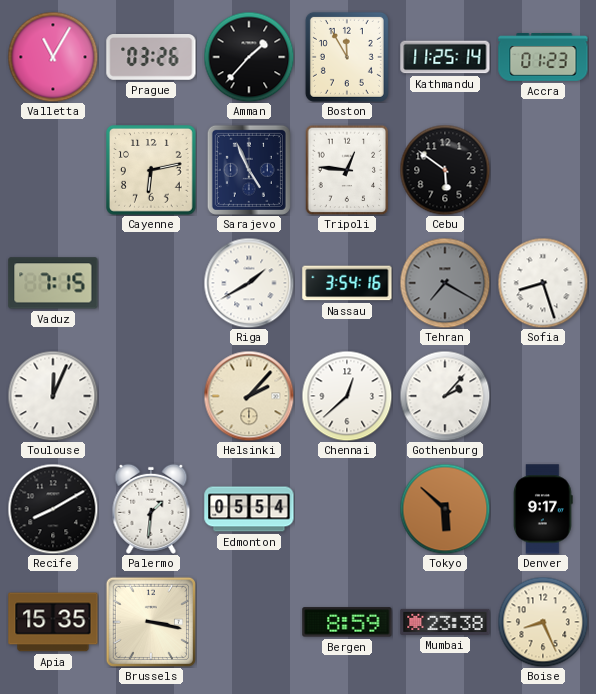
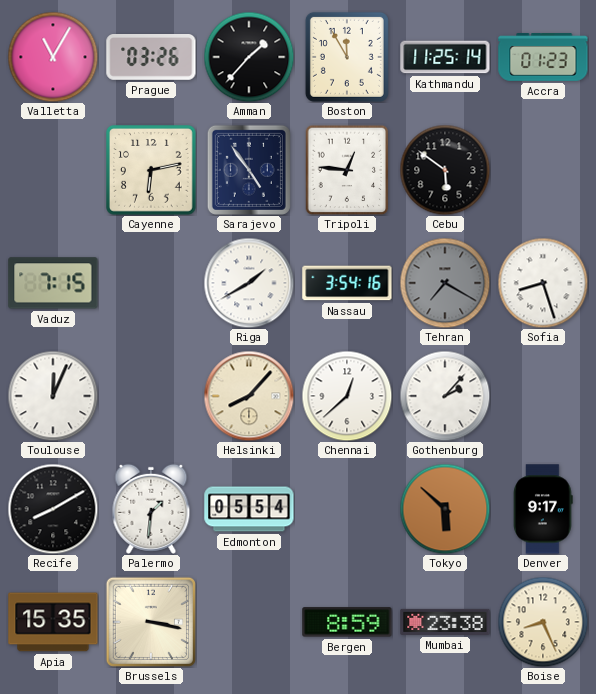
Sarajevo: 4:56 -> 4:54 (249, 170)
Helsinki: 2:07 -> 8:07 (249, 396)
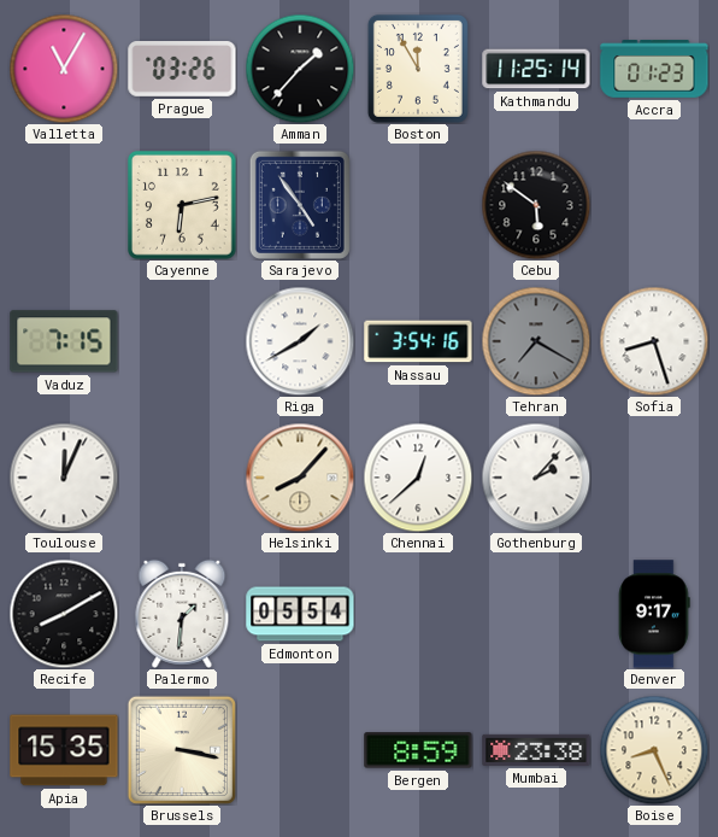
Tripoli: 12:46 -> none (347, 170)
Tokyo: 5:52 -> none (445, 509)
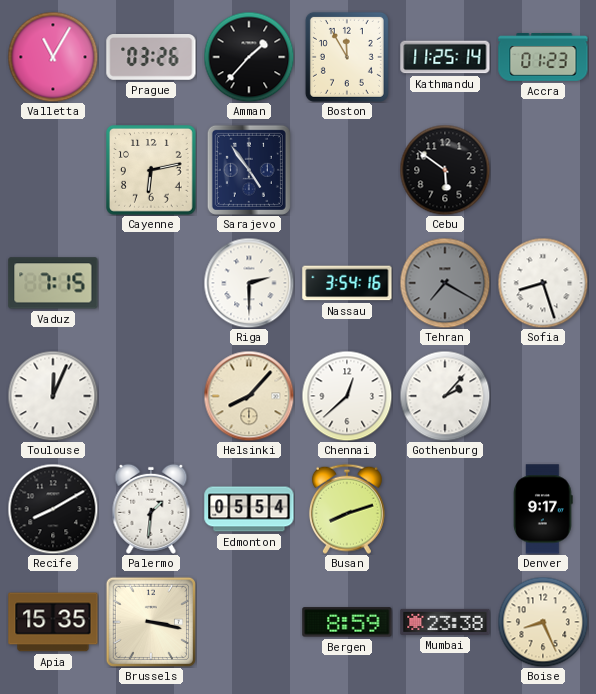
Riga: 1:40 -> 2:30 (249, 283)
Busan: none -> 8:12 (347, 509)
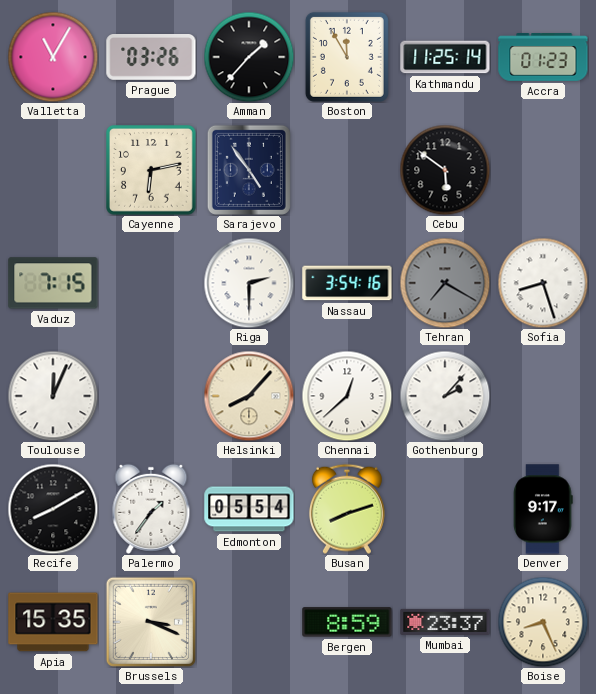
Palermo: 1:31 -> 1:36 (151, 509)
Brussels: 3:17 -> 3:19 (150, 621)
Mumbai: 23:38 -> 23:37 (445, 622)
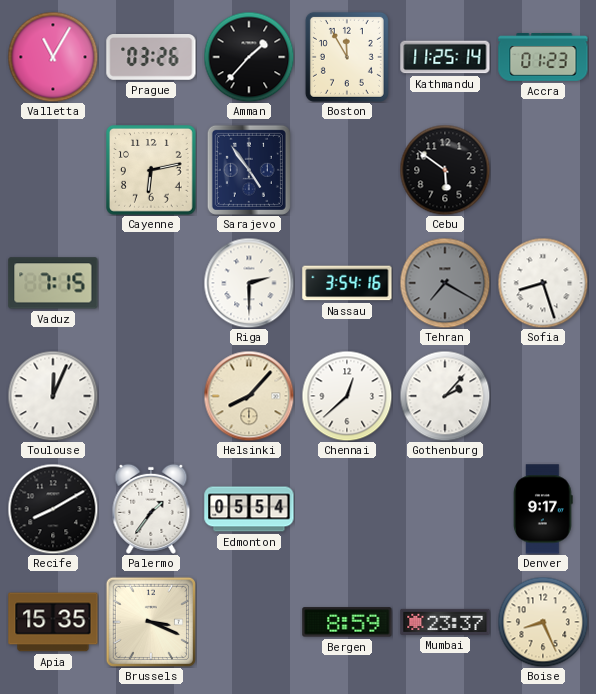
Busan: 8:12 -> none (347, 509)
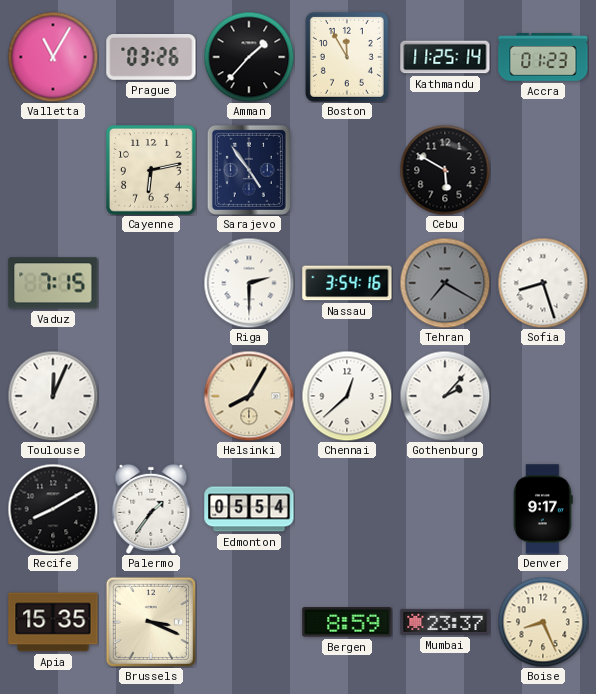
Cebu: 5:51 -> 5:50 (445, 170)
Helsinki: 8:07 -> 8:05 (249, 396)
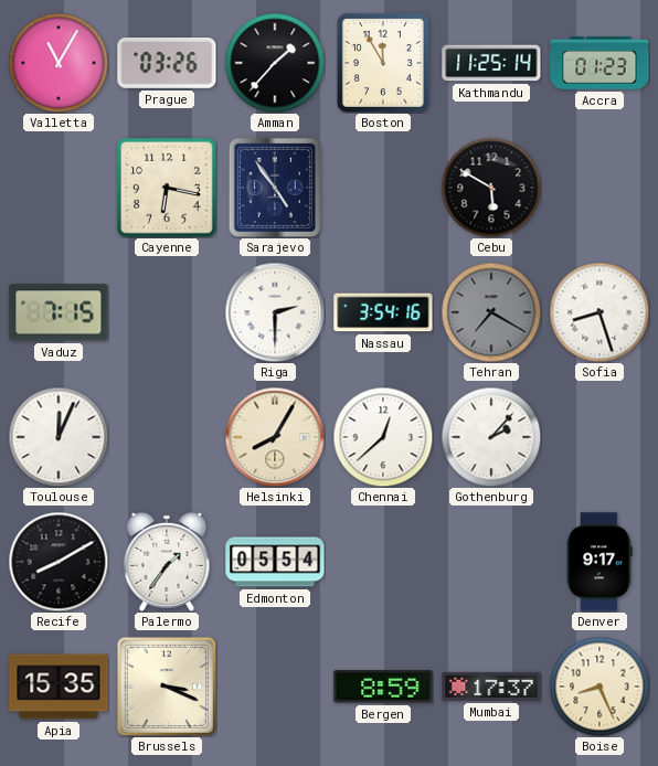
Cayenne: 6:13 -> 6:17 (168, 189)
Mumbai: 23:37 -> 17:37 (491, 687)
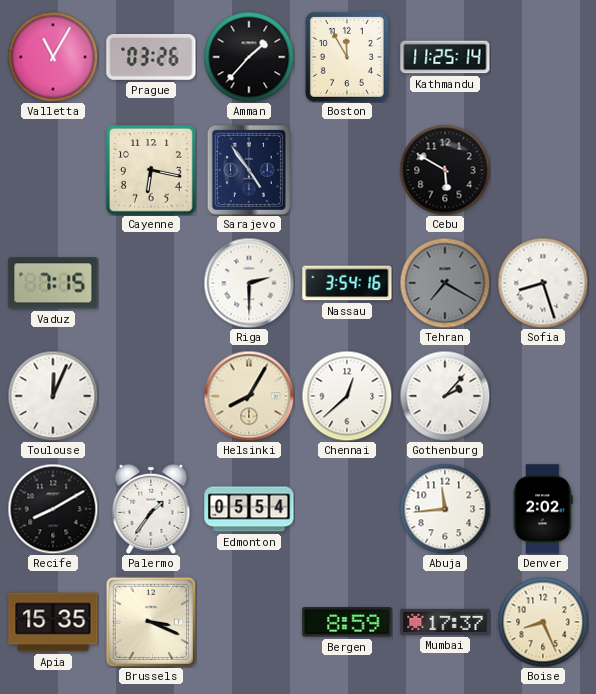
Accra: 01:23 -> none (599, 63)
Abuja: none -> 11:44 (445, 509)
Denver: 9:17 -> 2:02 (543, 509)
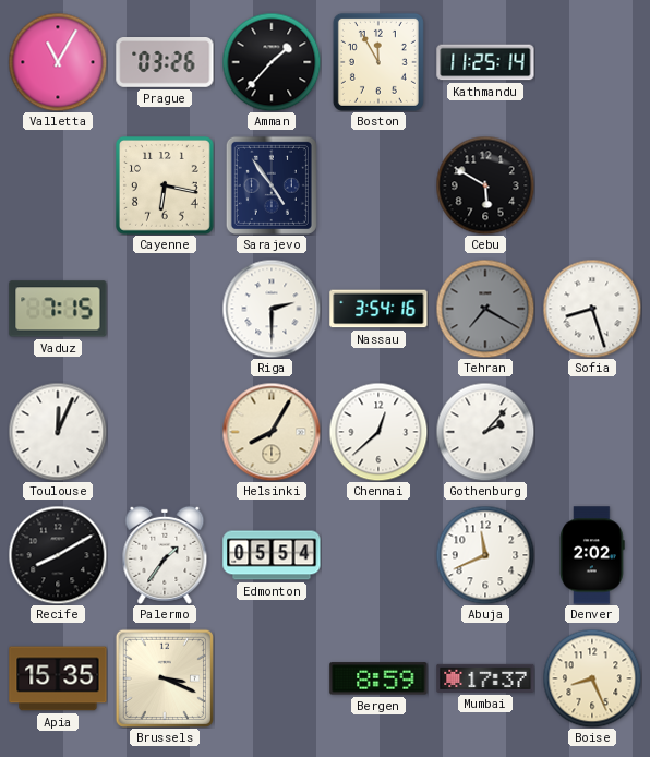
Abuja: 11:44 -> 11:41 (485, 555)
